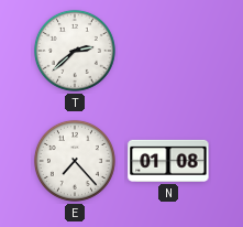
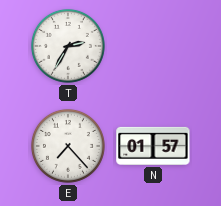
T: 2:38 -> 2:35 (68, 46)
N: 01:08 -> 01:57 (153, 146)
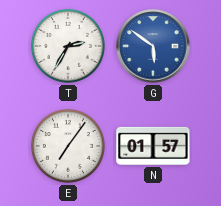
G: none -> 5:51 (153, 46)
E: 7:23 -> 7:06 (68, 146)
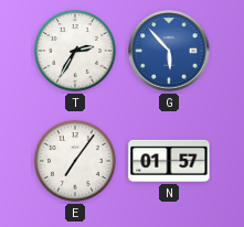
G: 5:51 -> 5:53 (169, 51)
